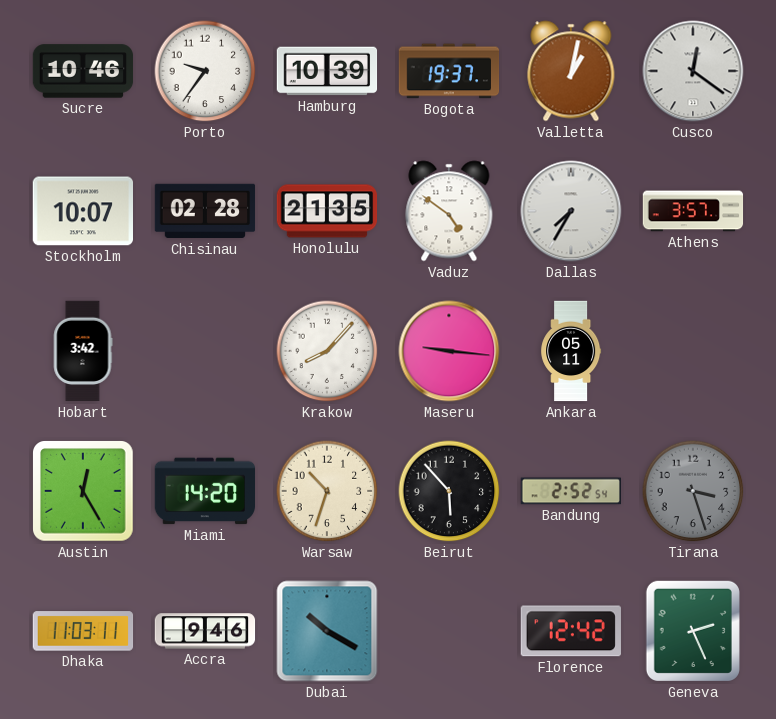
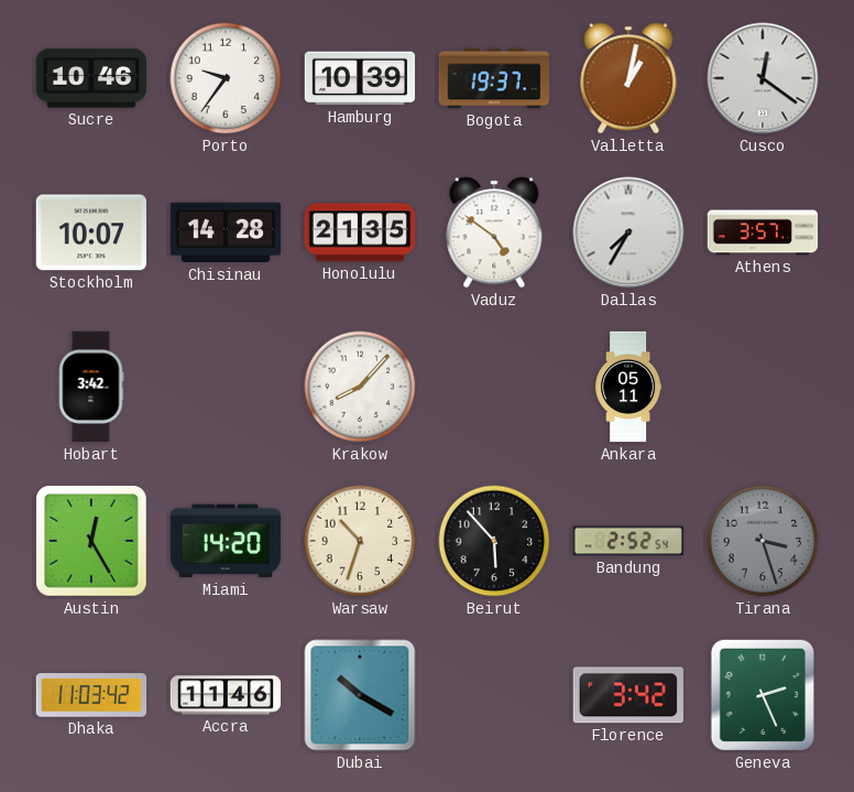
Chisinau: 02:28 -> 14:28 (226, 232)
Maseru: 9:16 -> none (449, 351)
Dhaka: 11:03:11 -> 11:03:42 (91, 695)
Accra: 9:46 -> 11:46 (226, 695)
Florence: 12:42 -> 3:42 (628, 695)
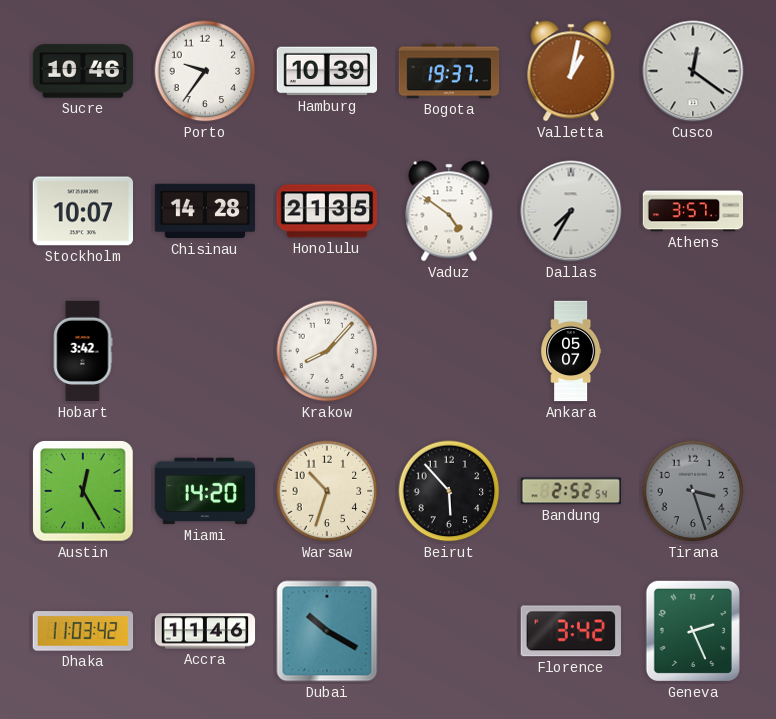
Ankara: 05:11 -> 05:07 (571, 351)
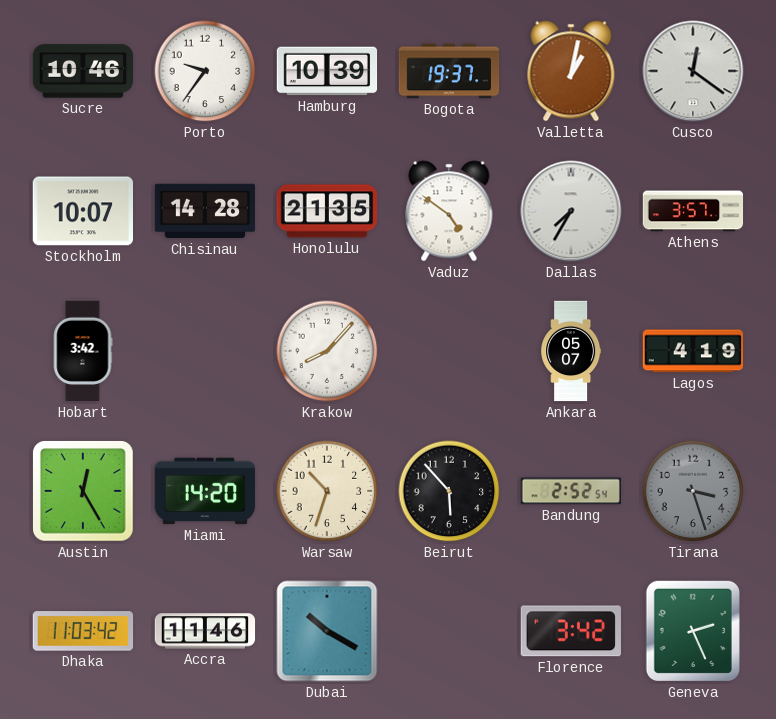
Lagos: none -> 4:19 (693, 351)
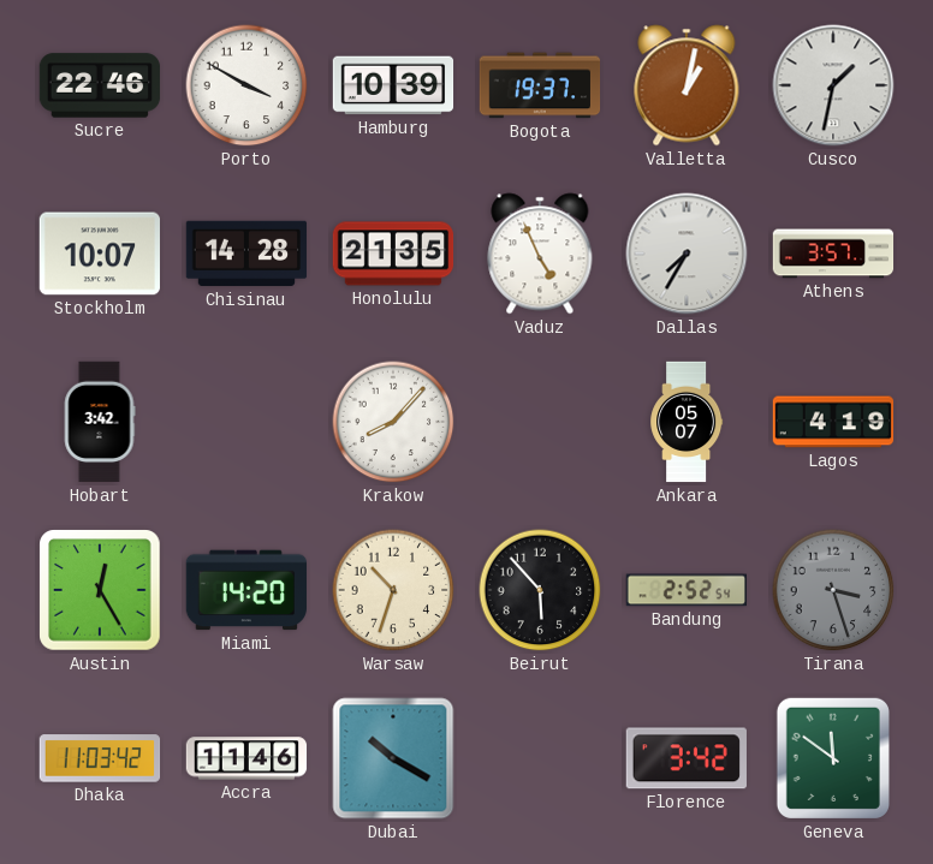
Sucre: 10:46 -> 22:46 (100, 85)
Porto: 9:36 -> 3:50 (246, 85)
Cusco: 12:21 -> 1:32 (833, 85)
Vaduz: 4:51 -> 4:56 (540, 254)
Geneva: 2:26 -> 11:51 (833, 758)
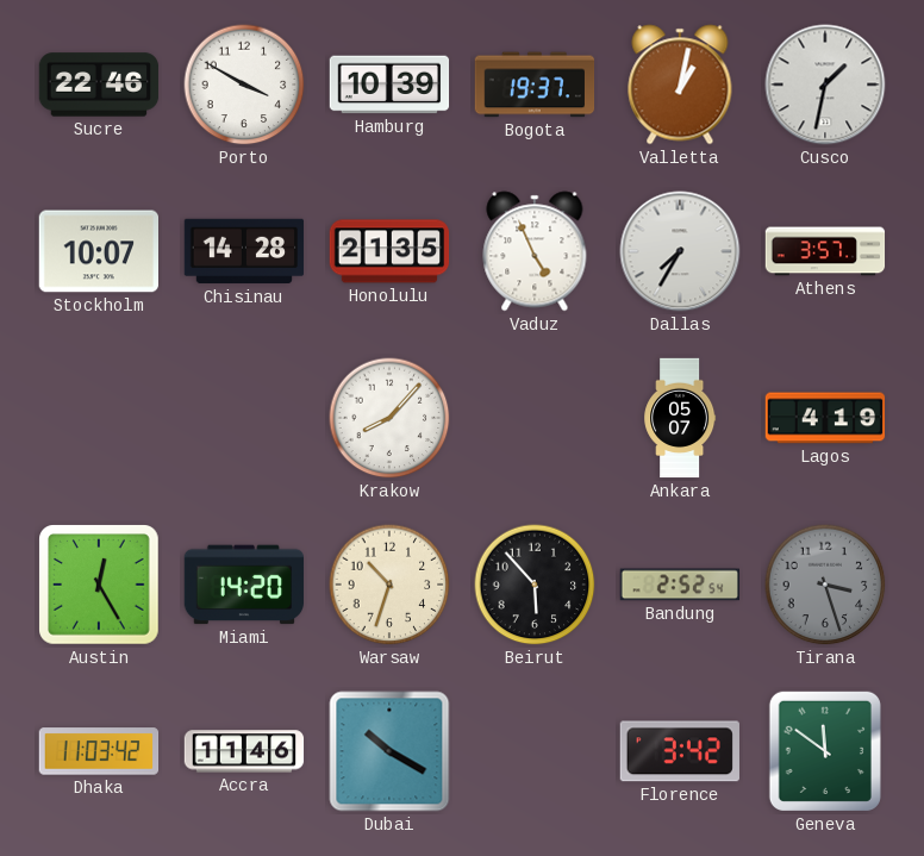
Hobart: 3:42 -> none (100, 422)
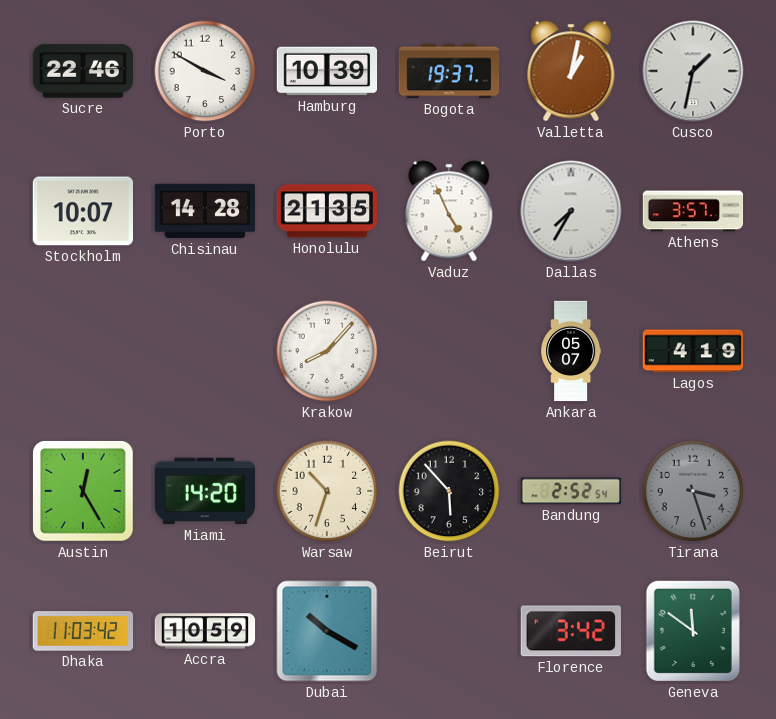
Accra: 11:46 -> 10:59 (205, 631)
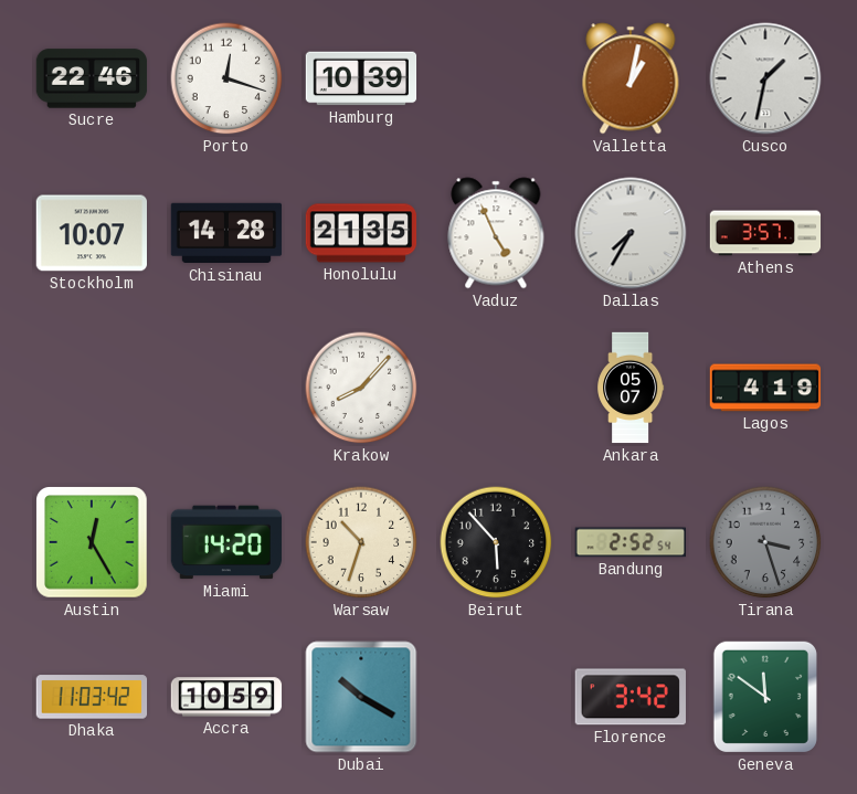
Porto: 3:50 -> 12:18 (226, 78)
Bogota: 19:37 -> none (449, 71)
